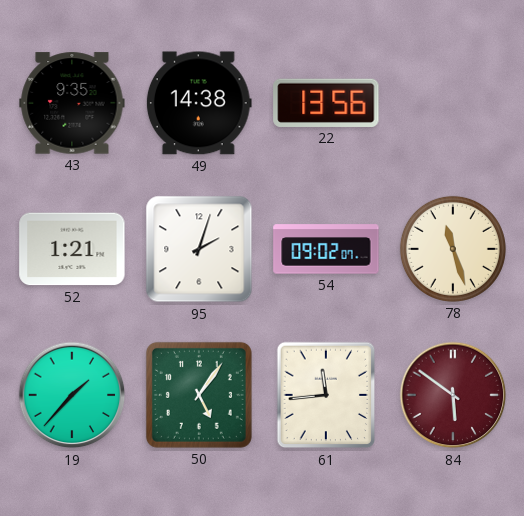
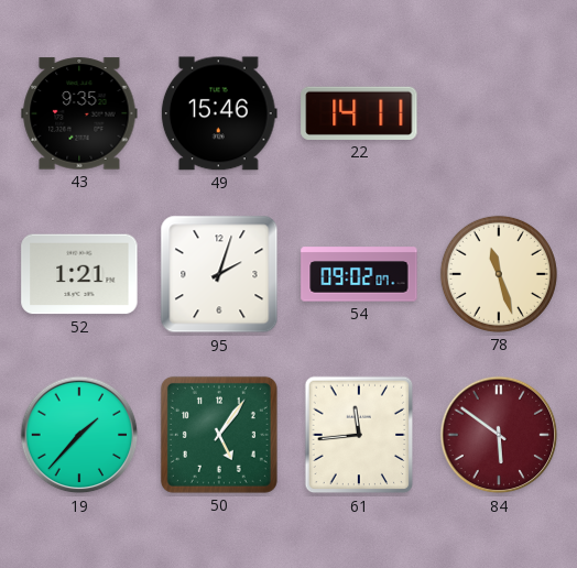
49: 14:38 -> 15:46 (219, 113)
22: 13:56 -> 14:11 (359, 113)
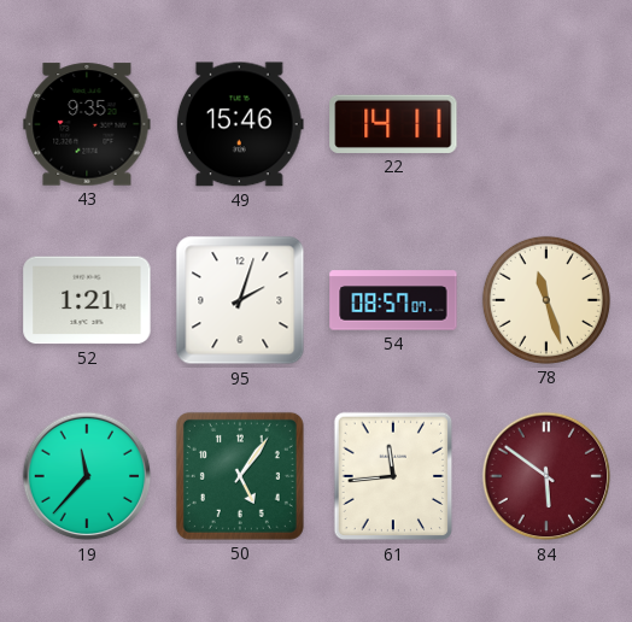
54: 09:02 -> 08:57 (393, 300)
19: 1:37 -> 11:37 (87, 476)
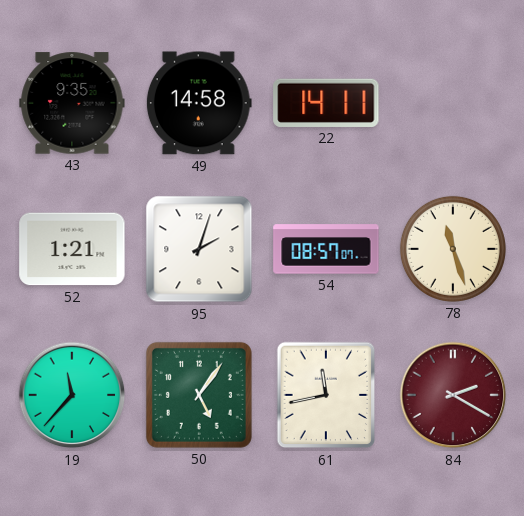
49: 15:46 -> 14:58 (199, 103)
61: 11:44 -> 11:43 (326, 395)
84: 5:51 -> 2:20 (453, 395)
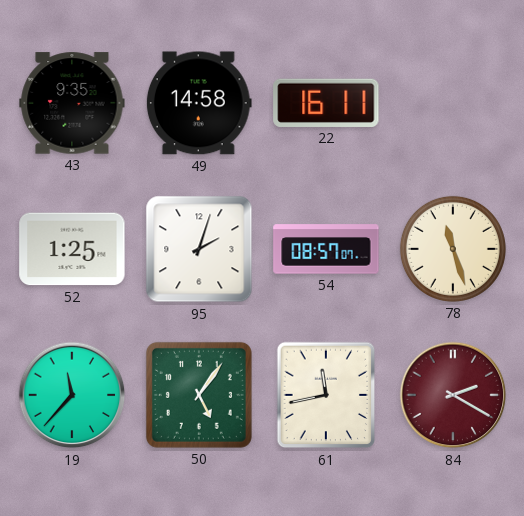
22: 14:11 -> 16:11 (326, 103)
52: 1:21 -> 1:25 (72, 249)
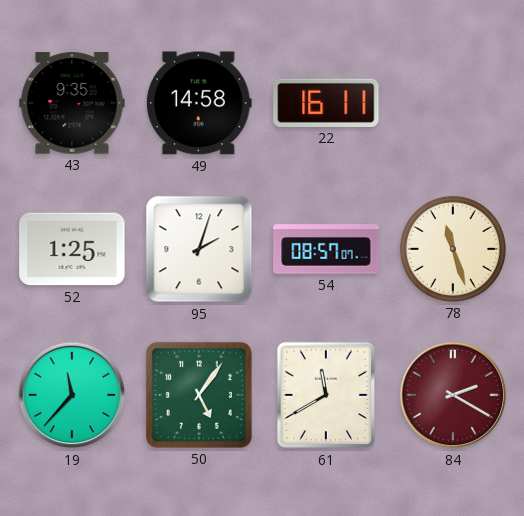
61: 11:43 -> 11:40 (326, 395)
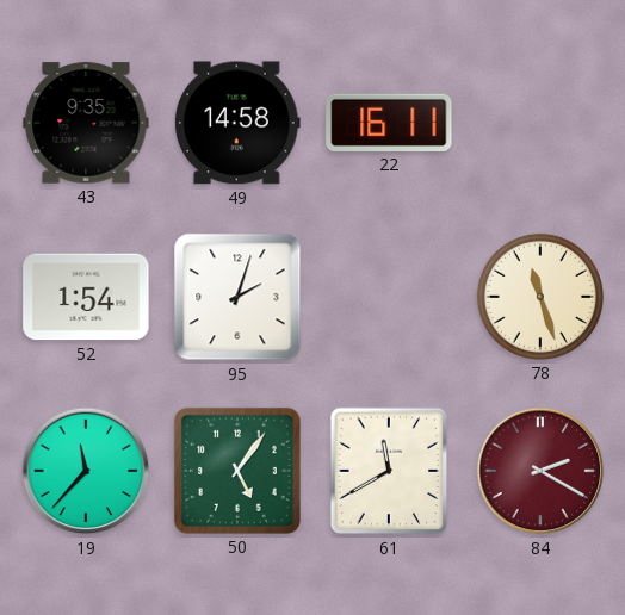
52: 1:25 -> 1:54 (86, 297)
54: 08:57 -> none (326, 249)
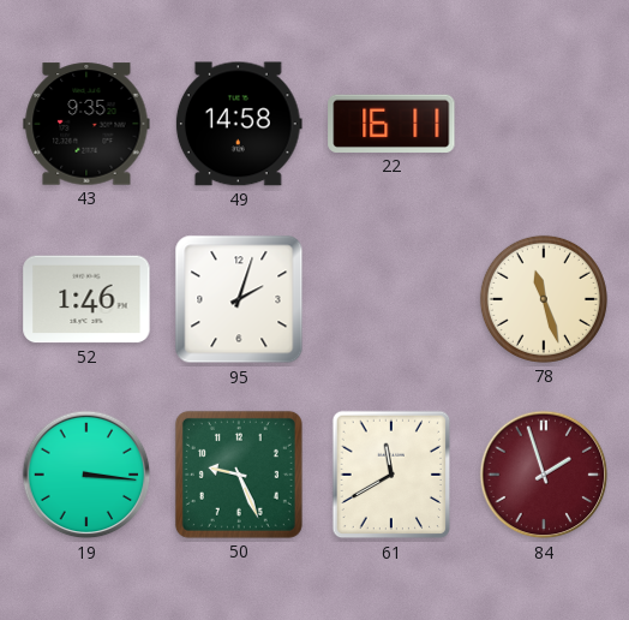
52: 1:54 -> 1:46 (86, 299)
19: 11:37 -> 3:16 (86, 475)
50: 5:06 -> 9:26 (239, 475)
84: 2:20 -> 1:57 (544, 475)
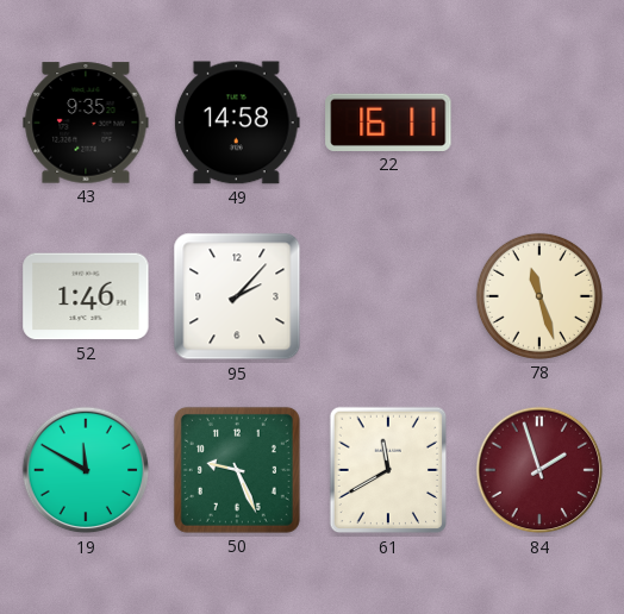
95: 2:03 -> 2:07 (237, 296)
19: 3:16 -> 11:50 (86, 470)
